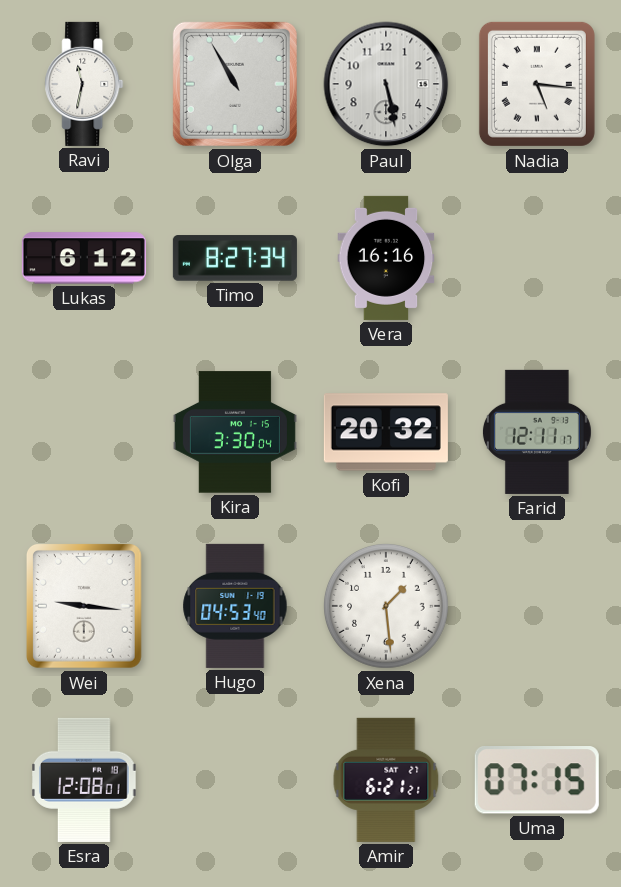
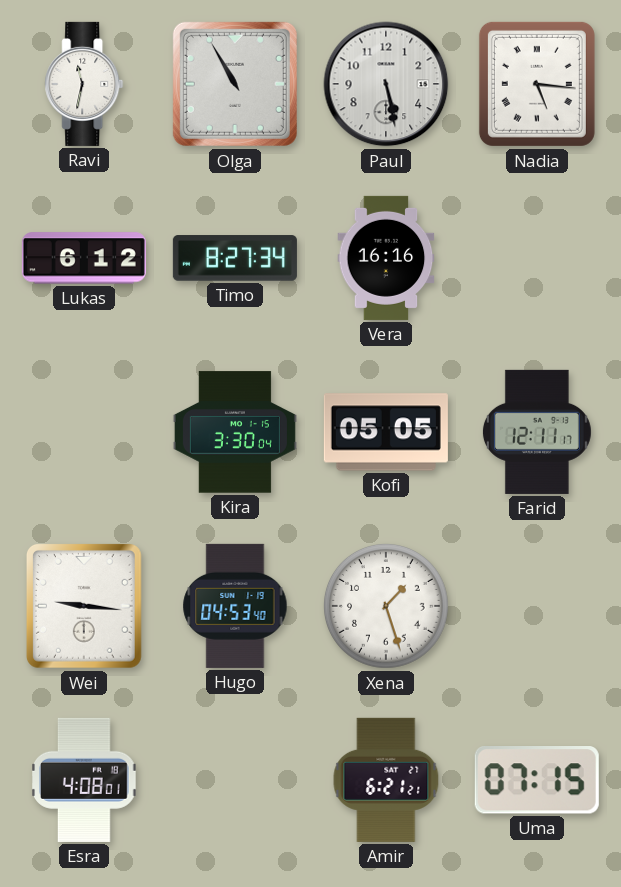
Kofi: 20:32 -> 05:05 (386, 432)
Xena: 1:29 -> 1:27 (386, 606)
Esra: 12:08 -> 4:08 (84, 780)
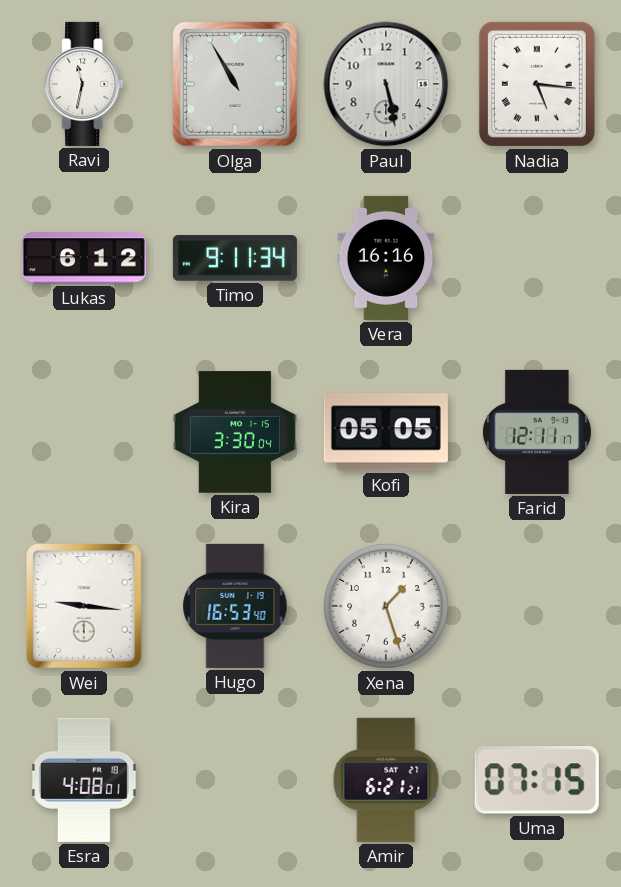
Timo: 8:27 -> 9:11 (235, 258)
Hugo: 04:53 -> 16:53 (235, 606)
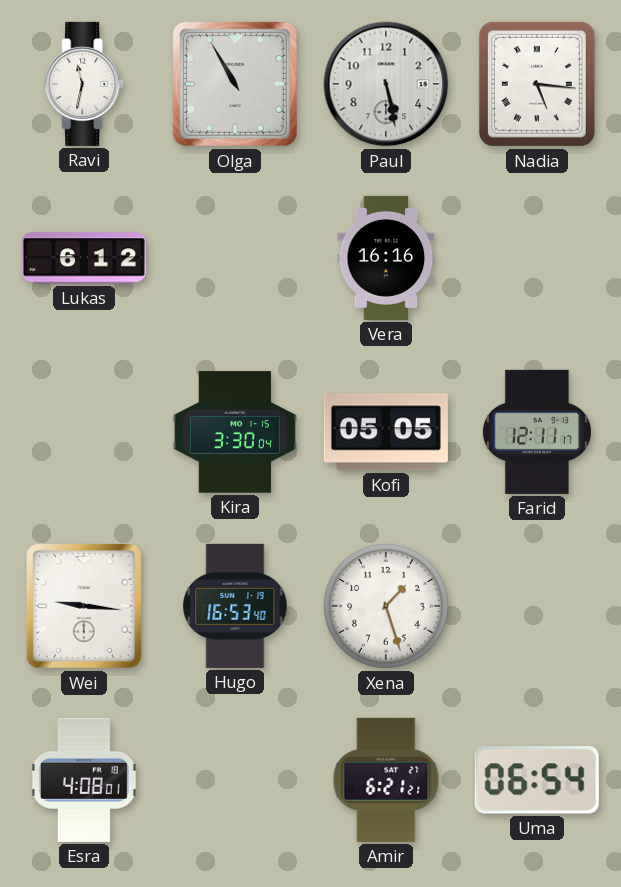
Timo: 9:11 -> none (235, 258)
Uma: 07:15 -> 06:54 (537, 781)
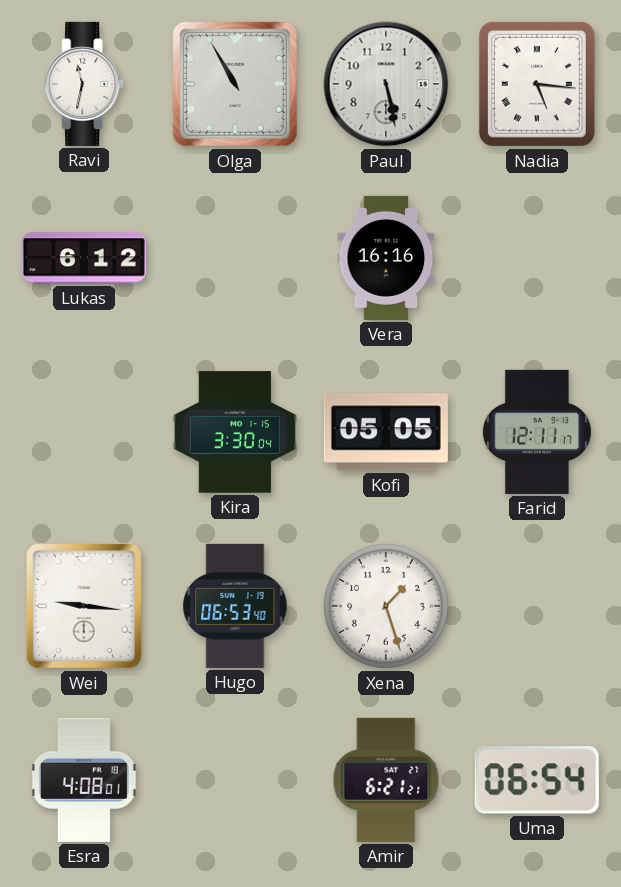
Hugo: 16:53 -> 06:53 (235, 606)
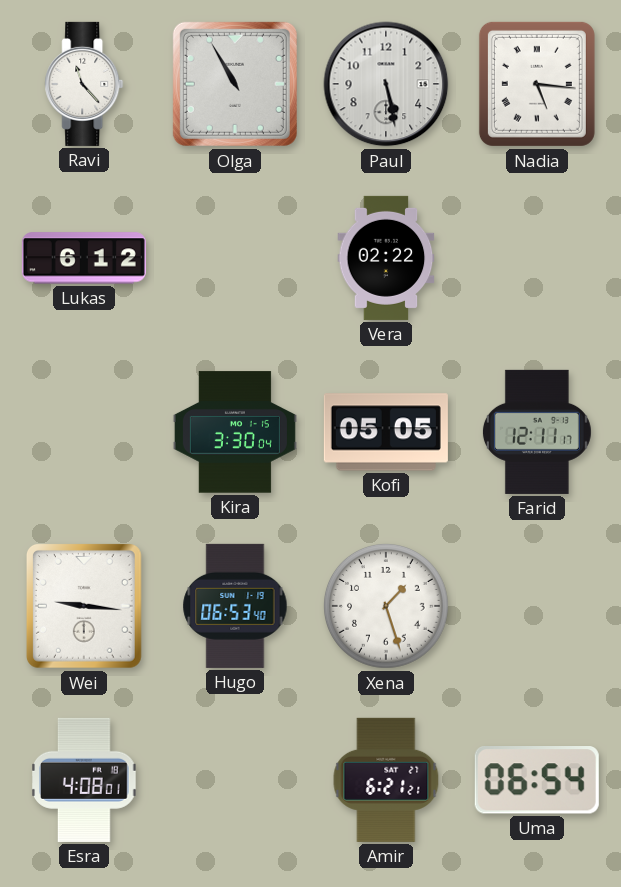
Ravi: 11:32 -> 11:23 (84, 84)
Vera: 16:16 -> 02:22 (386, 258)
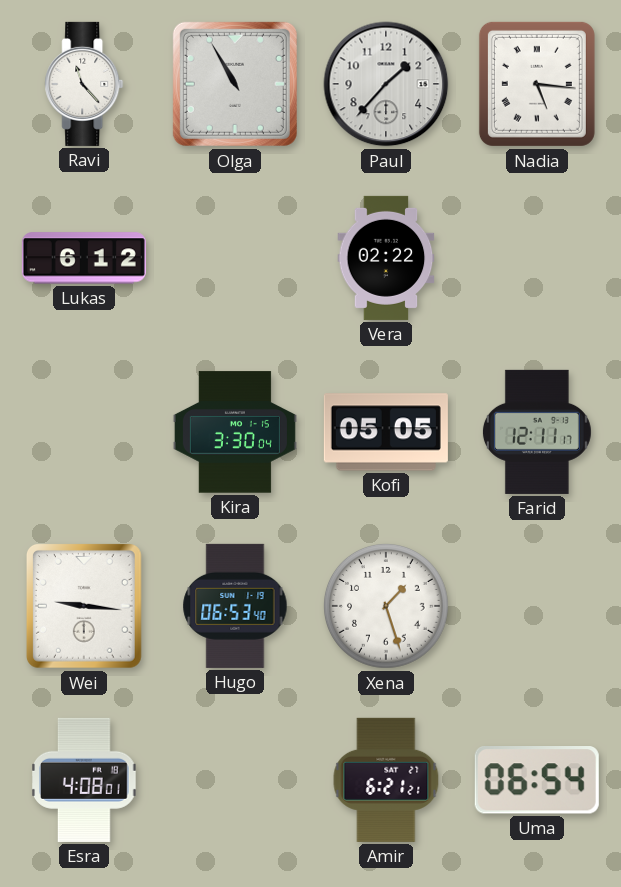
Paul: 5:28 -> 1:37 (386, 84)
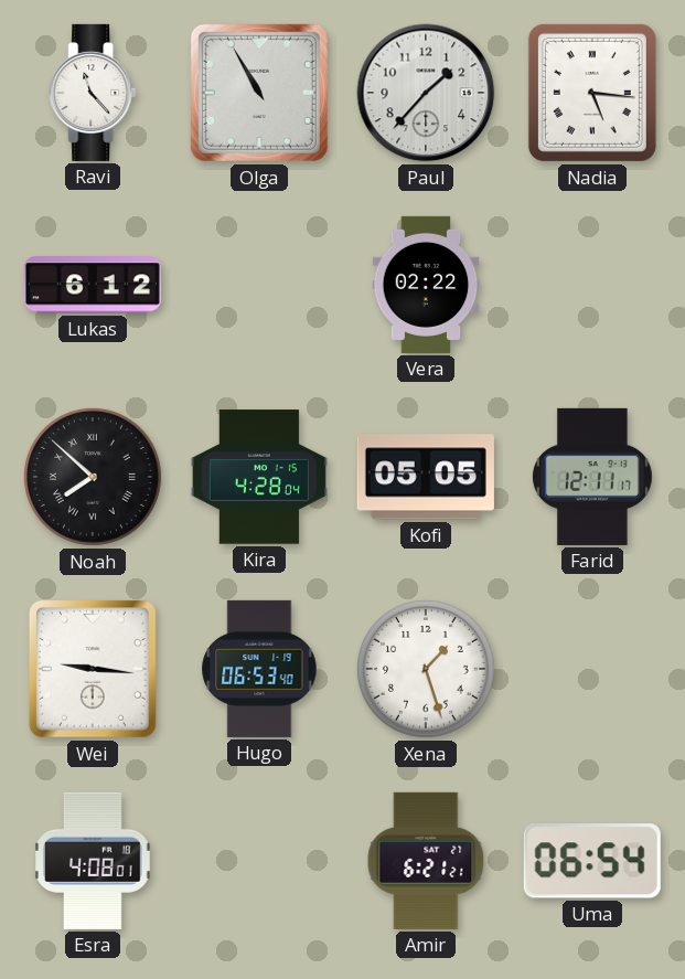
Noah: none -> 7:52 (93, 477)
Kira: 3:30 -> 4:28 (259, 477)
